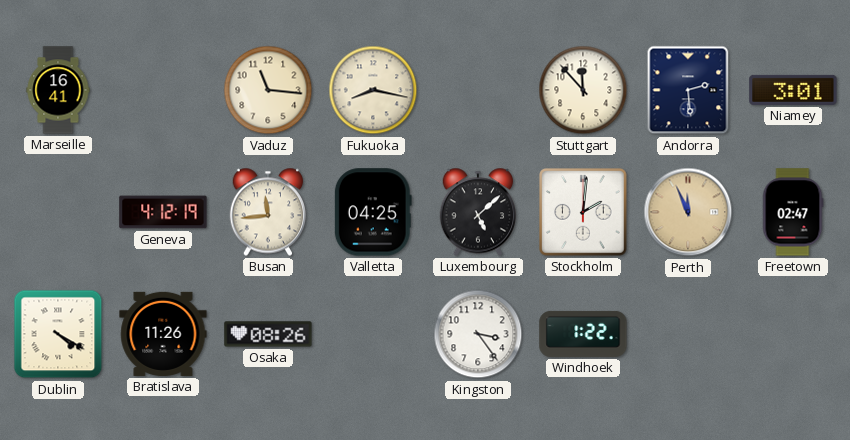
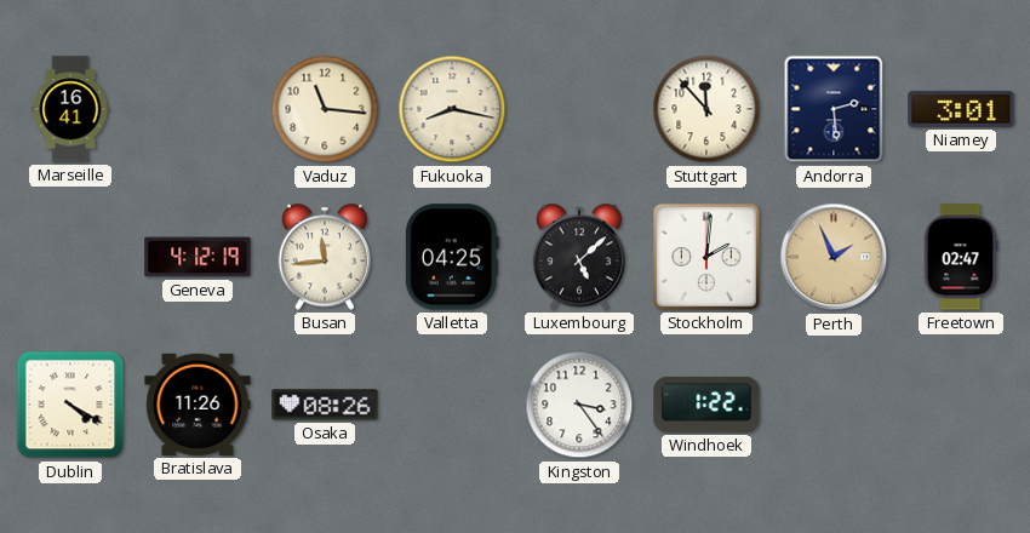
Perth: 11:56 -> 1:56 (834, 257)
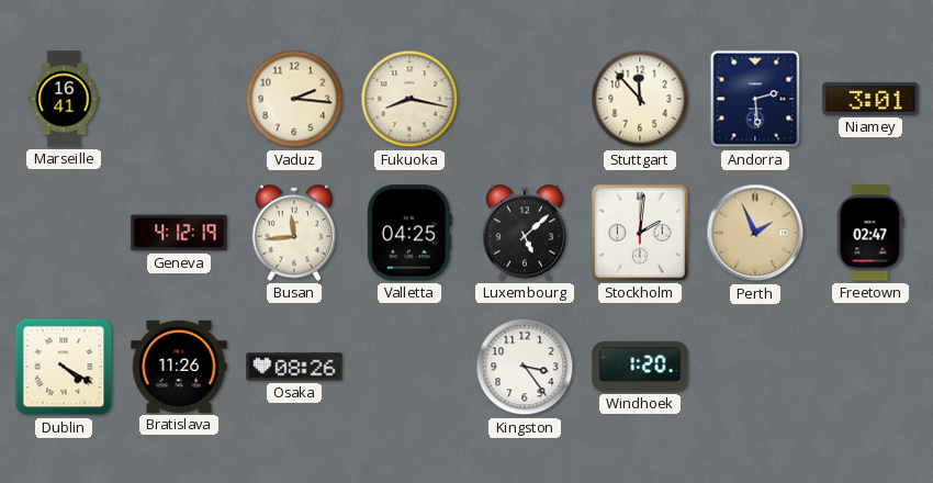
Vaduz: 11:16 -> 2:16 (294, 99)
Windhoek: 1:22 -> 1:20 (640, 367)
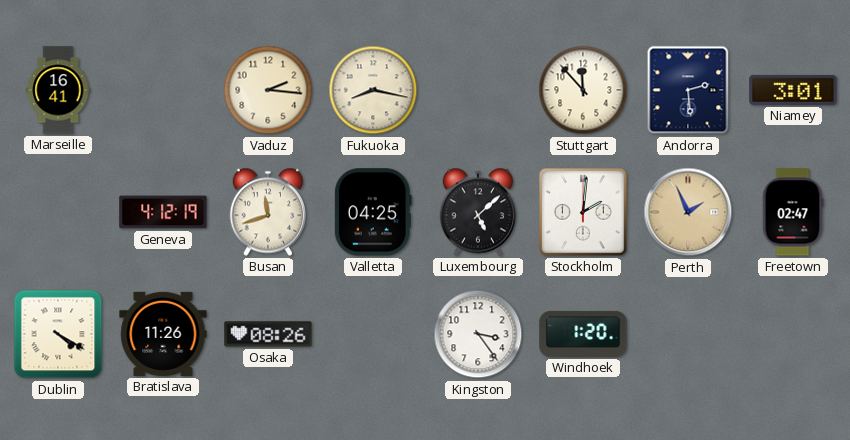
Busan: 11:44 -> 11:42 (268, 212)
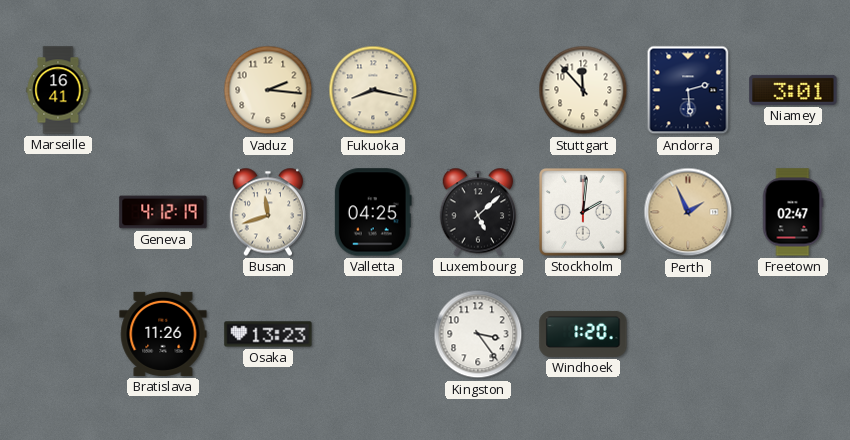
Dublin: 4:20 -> none (58, 334)
Osaka: 08:26 -> 13:23 (268, 334)
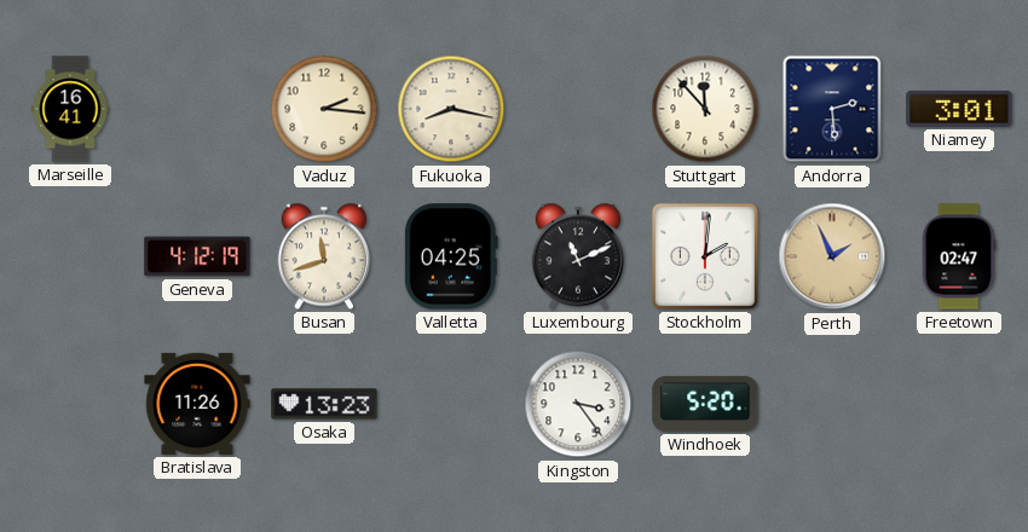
Luxembourg: 5:08 -> 11:11 (578, 256)
Windhoek: 1:20 -> 5:20 (705, 404)
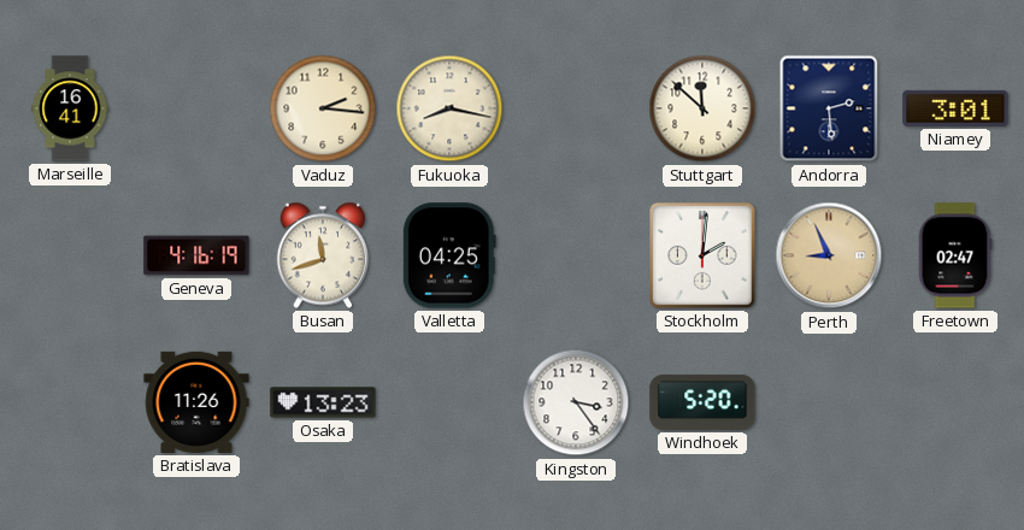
Stuttgart: 11:53 -> 11:52 (702, 108)
Geneva: 4:12 -> 4:16 (196, 255)
Luxembourg: 11:11 -> none (578, 256)
Perth: 1:56 -> 8:56 (829, 255)
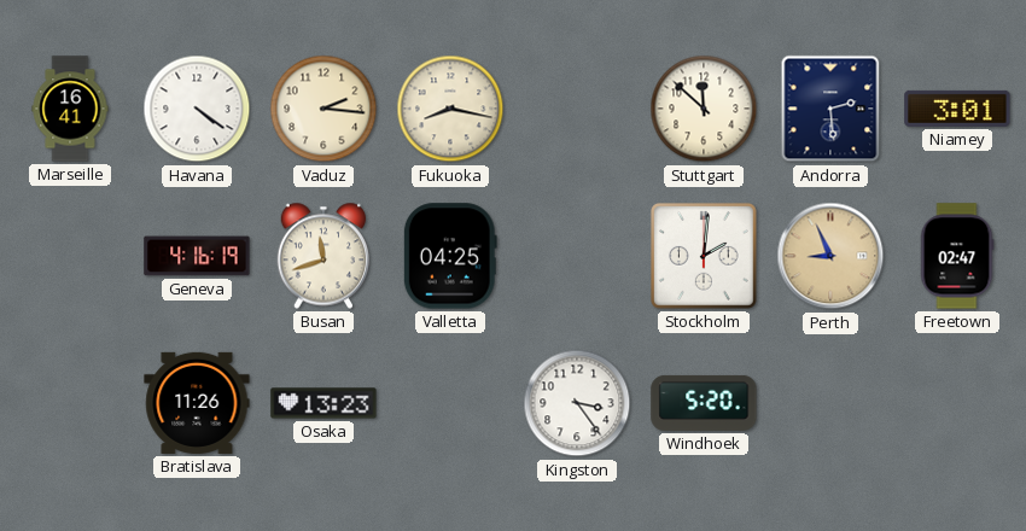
Havana: none -> 4:21 (197, 109)
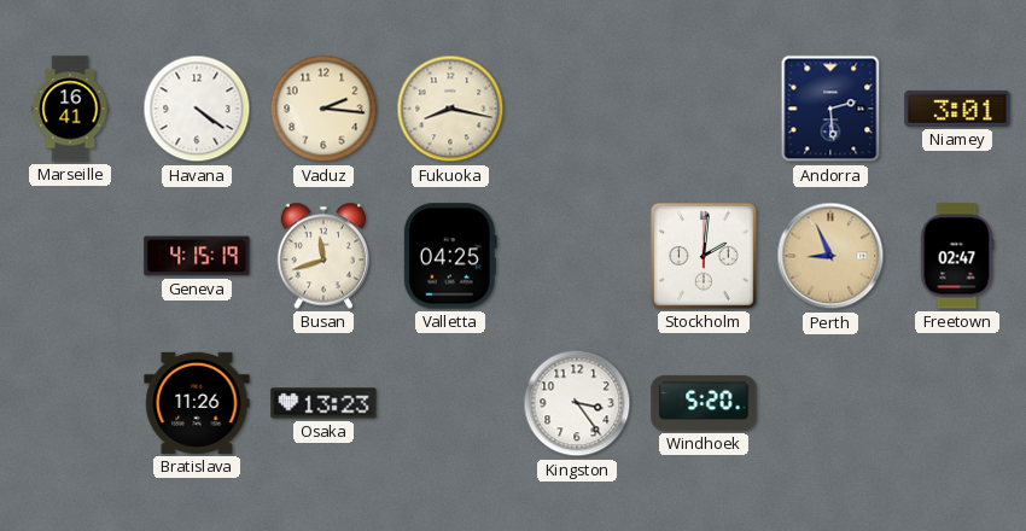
Stuttgart: 11:52 -> none (704, 109)
Geneva: 4:16 -> 4:15 (197, 256)
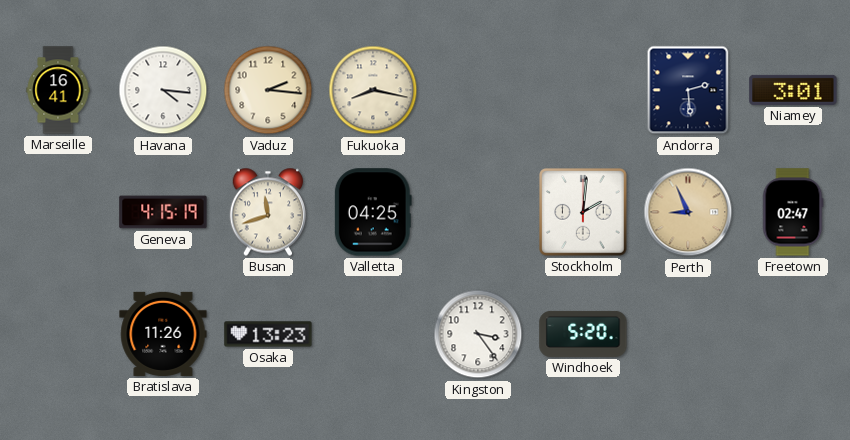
Havana: 4:21 -> 4:16 (163, 90)
